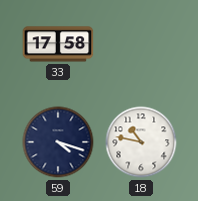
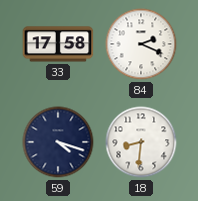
84: none -> 2:19 (141, 44)
18: 10:47 -> 8:31 (141, 142)
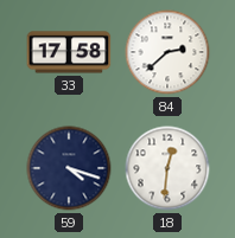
84: 2:19 -> 2:38 (167, 52)
18: 8:31 -> 12:31 (167, 168)
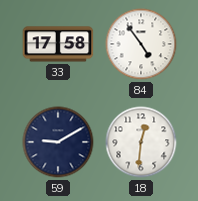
84: 2:38 -> 4:54 (141, 44)
59: 4:18 -> 9:10 (58, 142)
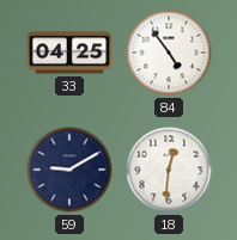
33: 17:58 -> 04:25 (69, 53)
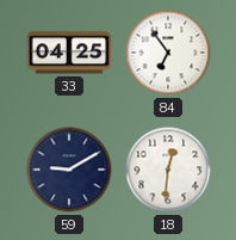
84: 4:54 -> 6:54 (168, 53)
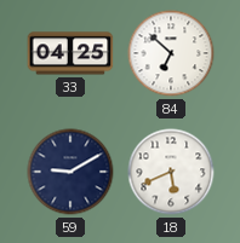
84: 6:54 -> 6:52 (171, 53)
18: 12:31 -> 5:41 (171, 172)
